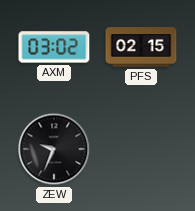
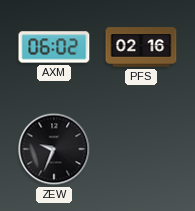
AXM: 03:02 -> 06:02 (54, 47)
PFS: 02:15 -> 02:16 (141, 47)
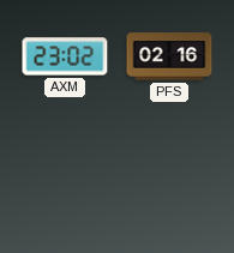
AXM: 06:02 -> 23:02 (65, 56)
ZEW: 9:34 -> none (54, 149)
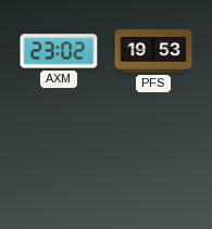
PFS: 02:16 -> 19:53 (153, 51)
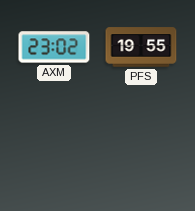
PFS: 19:53 -> 19:55 (141, 47)
